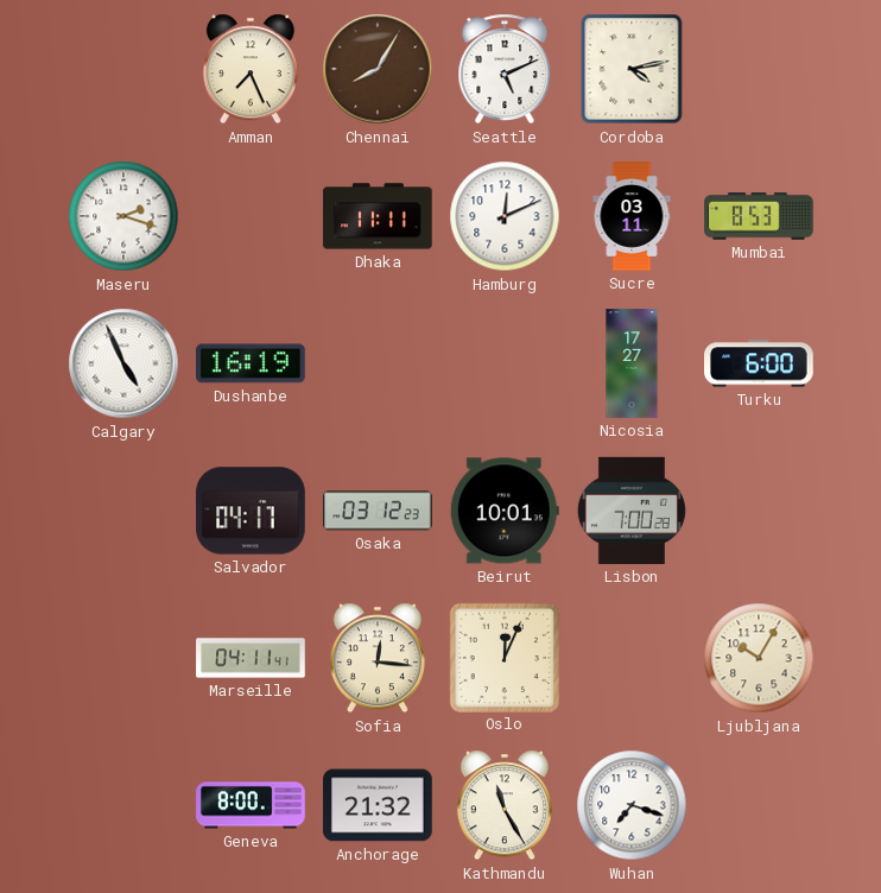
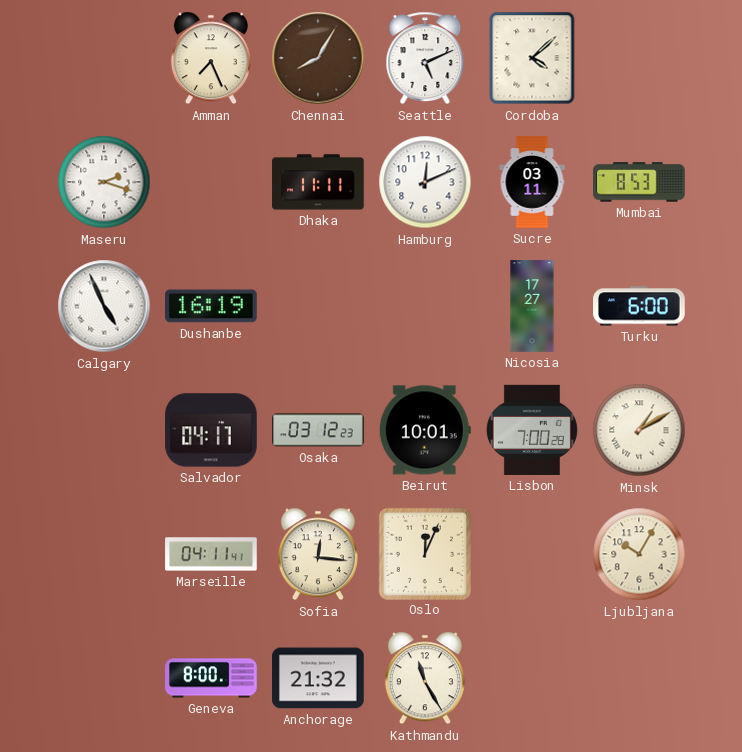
Cordoba: 4:13 -> 4:08 (532, 58)
Minsk: none -> 1:10 (639, 430)
Wuhan: 7:18 -> none (632, 805)
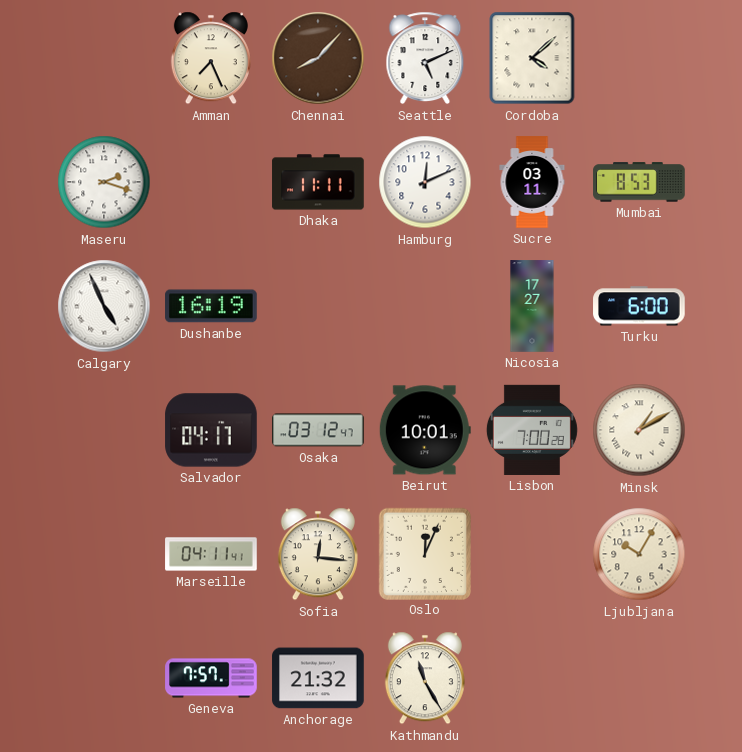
Chennai: 8:05 -> 8:07 (318, 58)
Osaka: 03:12:23 -> 03:12:47 (318, 430)
Geneva: 8:00 -> 7:57 (211, 678)
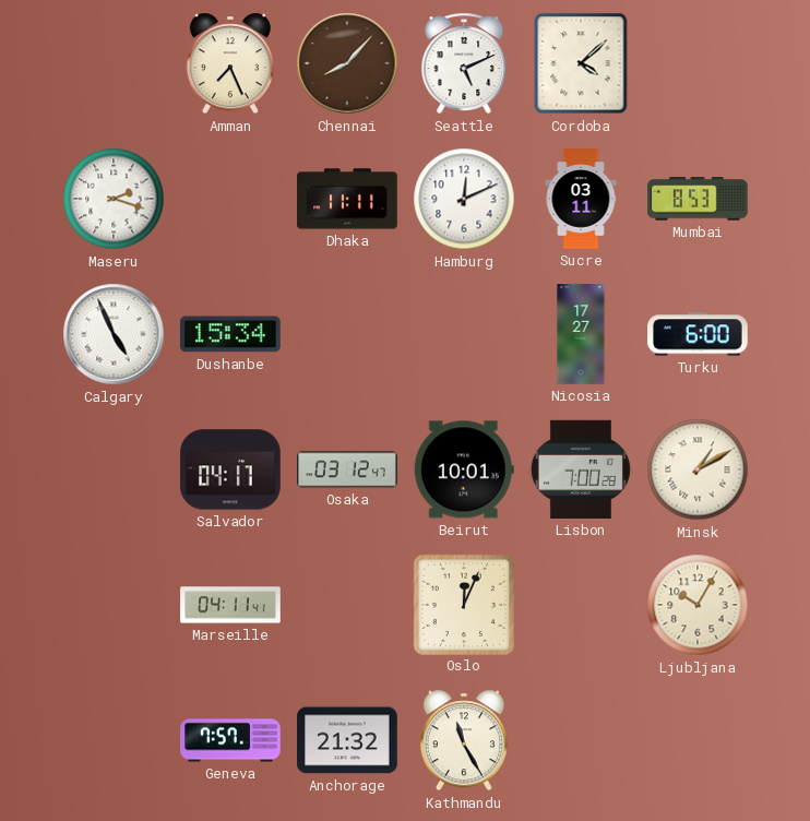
Dushanbe: 16:19 -> 15:34 (230, 334)
Sofia: 12:16 -> none (318, 554)
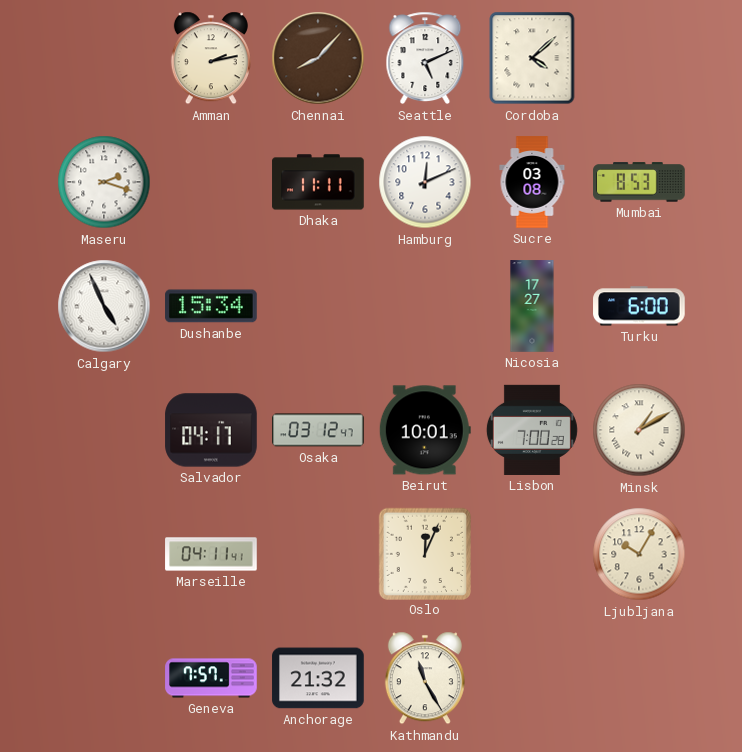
Amman: 7:26 -> 2:13 (211, 58)
Sucre: 03:11 -> 03:08 (532, 182)
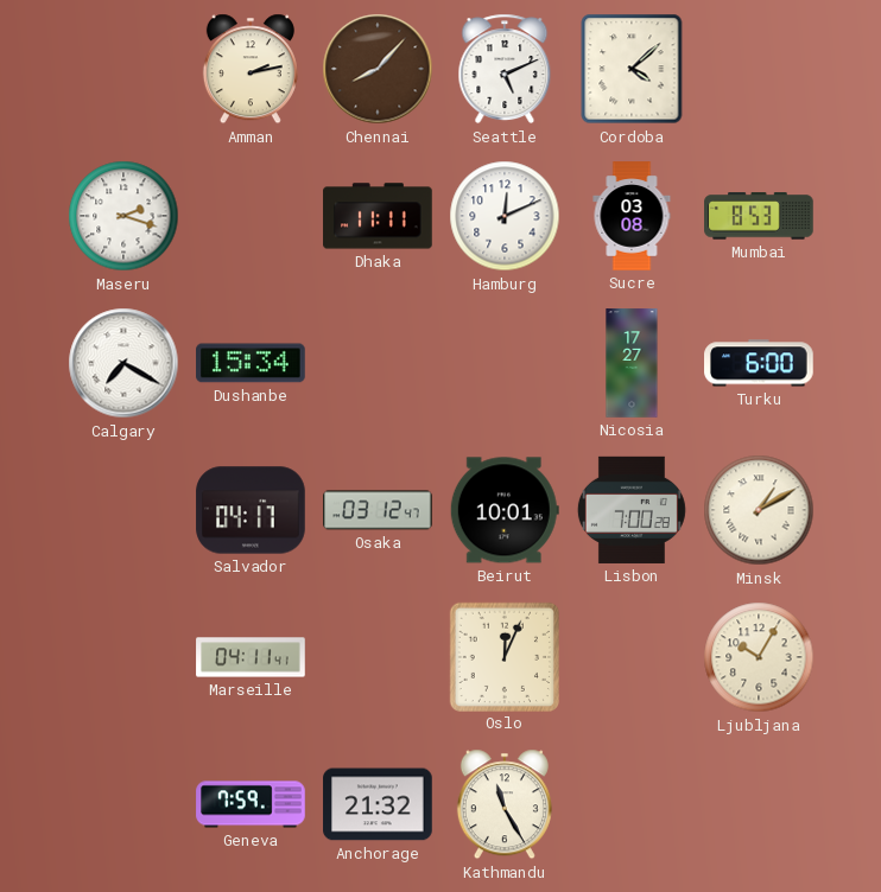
Calgary: 4:56 -> 7:20 (123, 363)
Geneva: 7:57 -> 7:59 (251, 804)
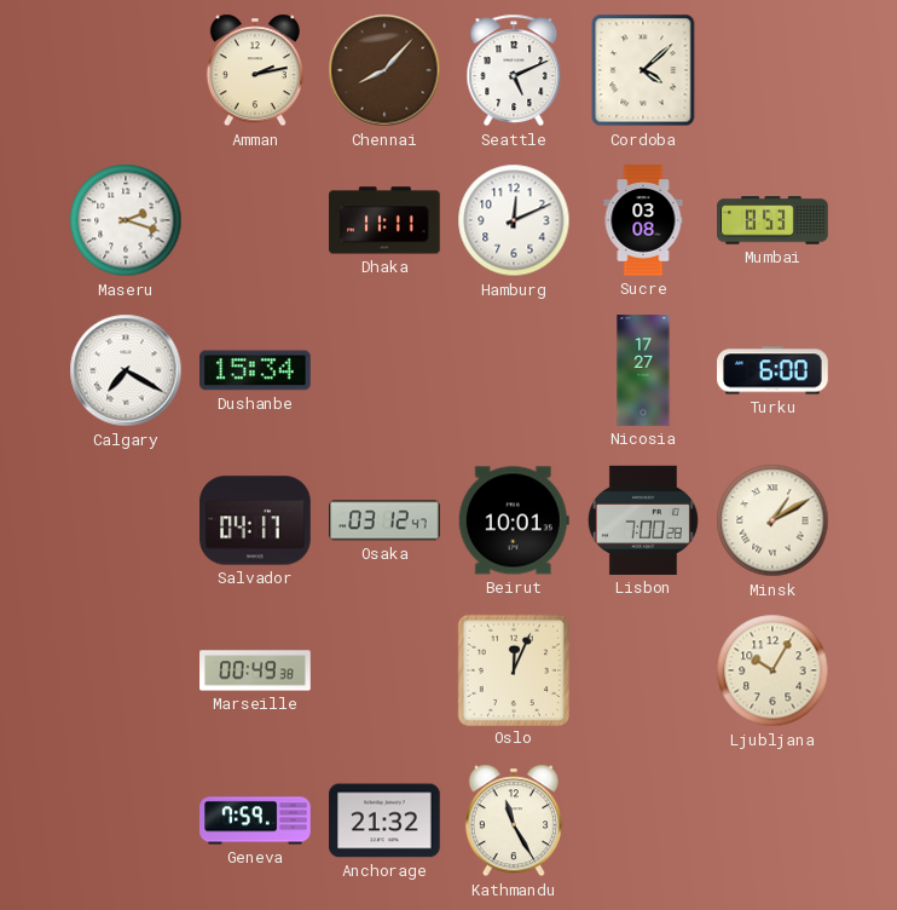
Marseille: 04:11 -> 00:49 (255, 670)
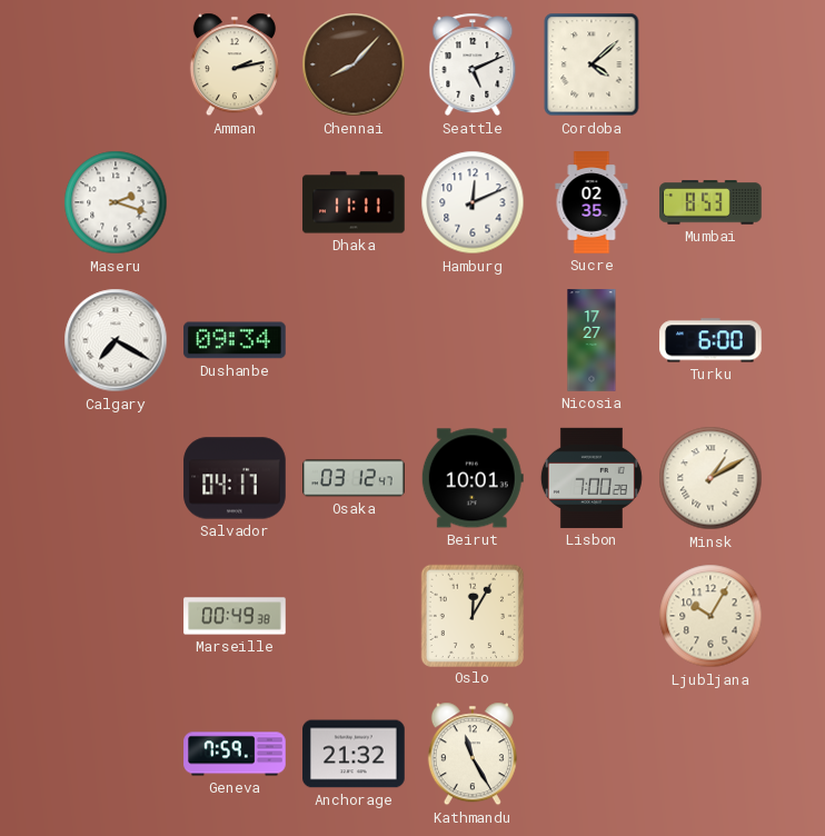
Sucre: 03:08 -> 02:35 (592, 202)
Dushanbe: 15:34 -> 09:34 (235, 340)
Oslo: 12:04 -> 12:05 (471, 615)
